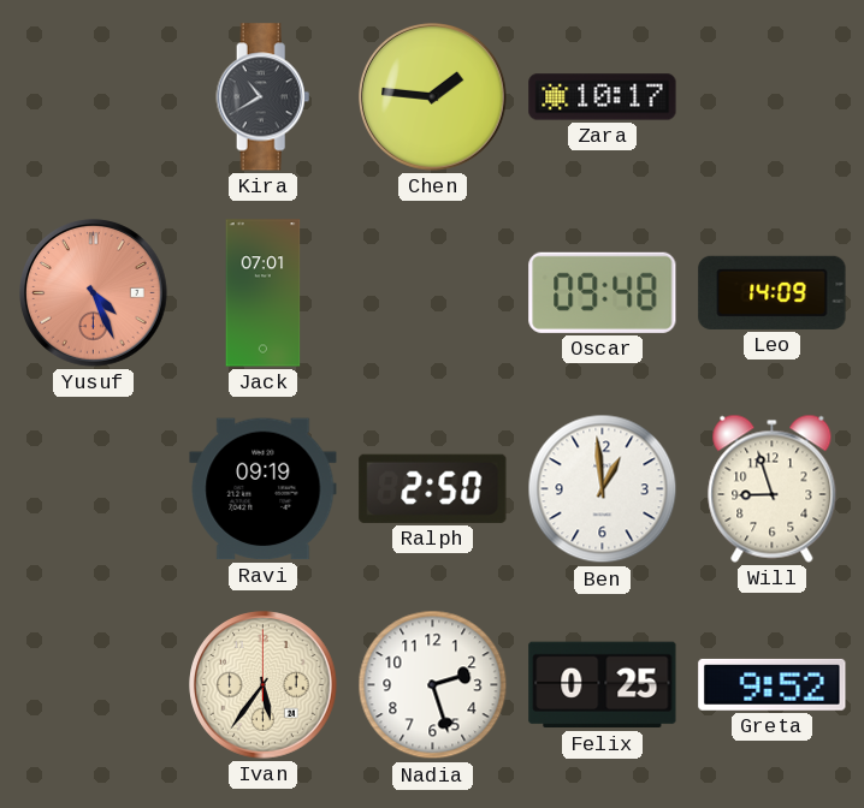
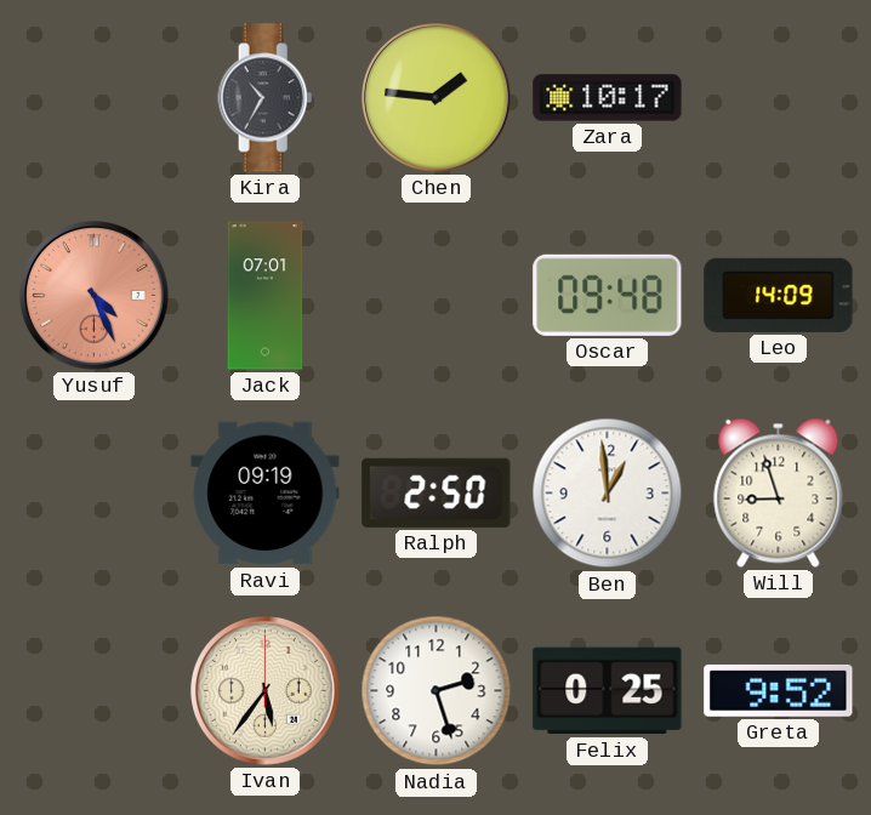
Kira: 10:40 -> 10:35 (266, 98)
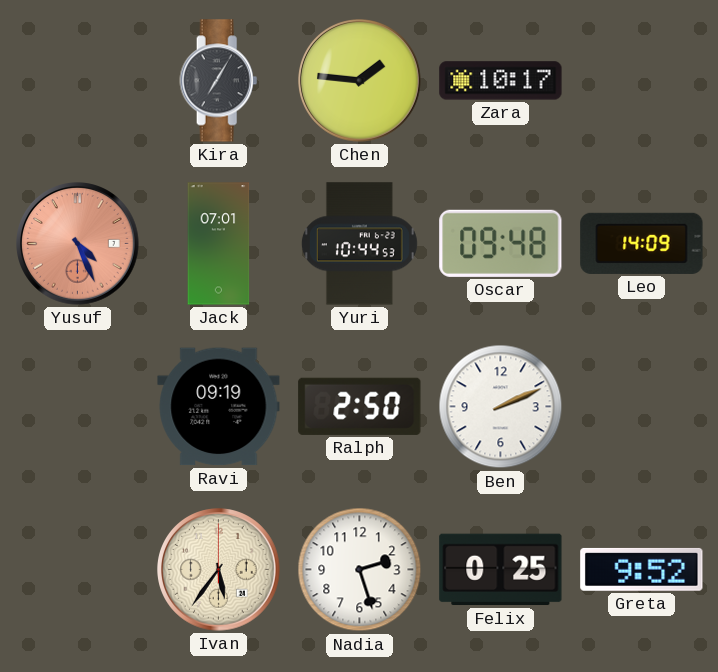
Kira: 10:35 -> 7:05 (219, 81)
Yuri: none -> 10:44 (359, 244)
Ben: 12:59 -> 2:11 (501, 407)
Will: 8:57 -> none (779, 492)
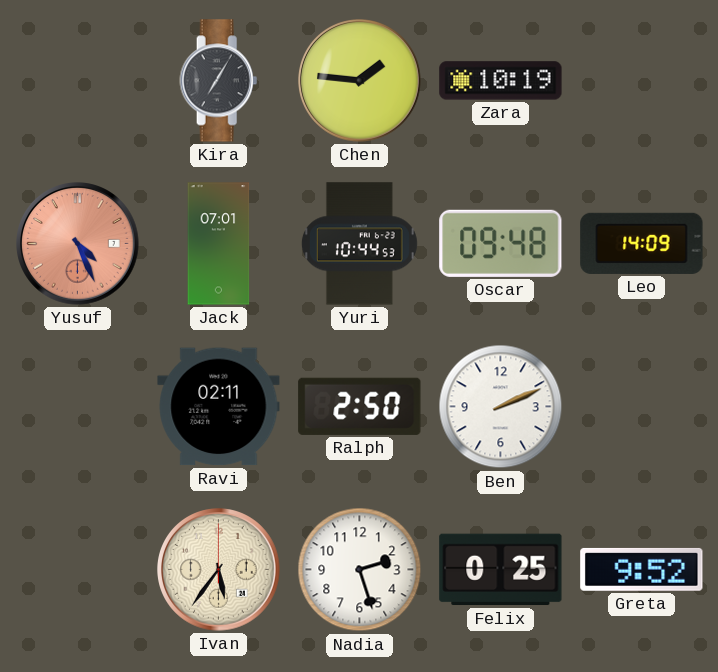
Zara: 10:17 -> 10:19 (501, 81)
Ravi: 09:19 -> 02:11 (219, 407)
